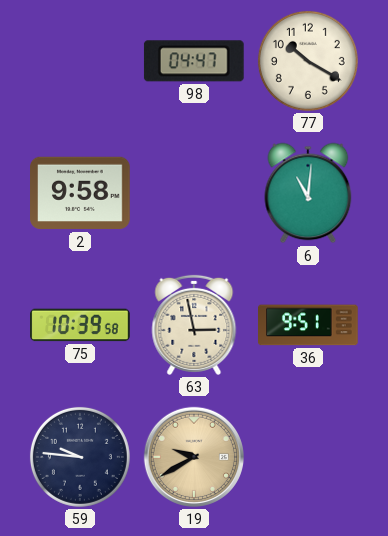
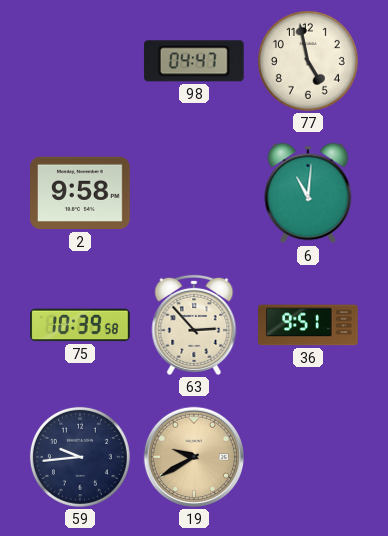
77: 10:20 -> 4:58 (308, 61)
63: 2:58 -> 2:53 (194, 325)
59: 9:46 -> 9:44 (80, 457)
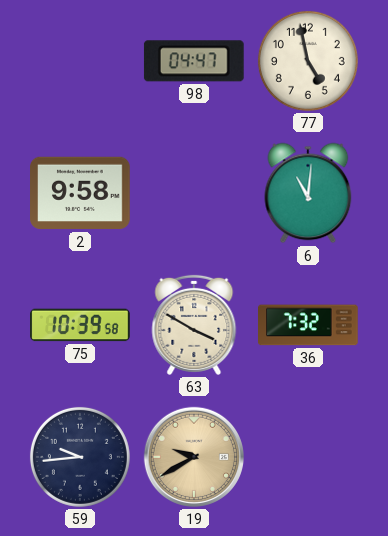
63: 2:53 -> 3:50 (194, 325)
36: 9:51 -> 7:32 (308, 325)
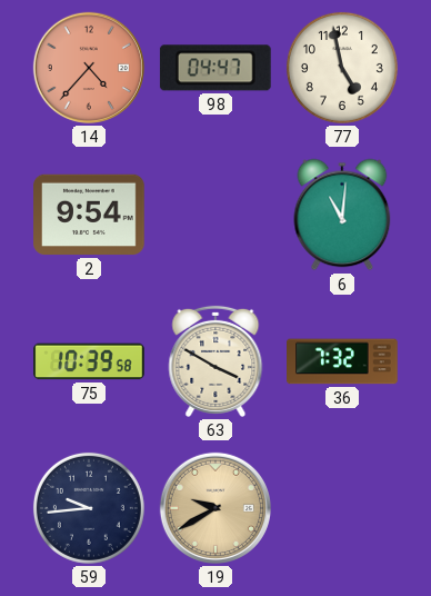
14: none -> 4:37 (89, 68)
2: 9:58 -> 9:54 (89, 215)
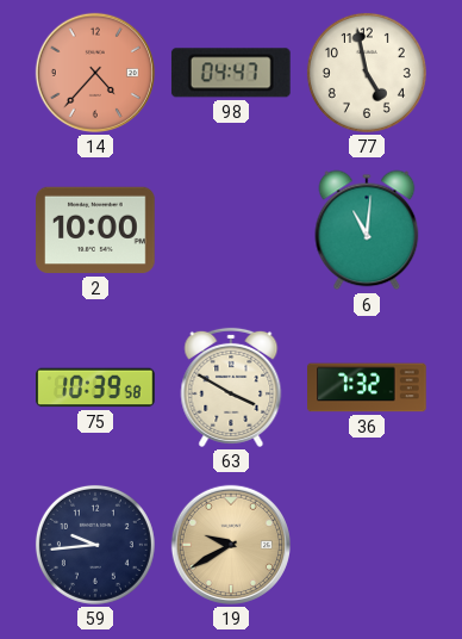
2: 9:54 -> 10:00 (95, 230)
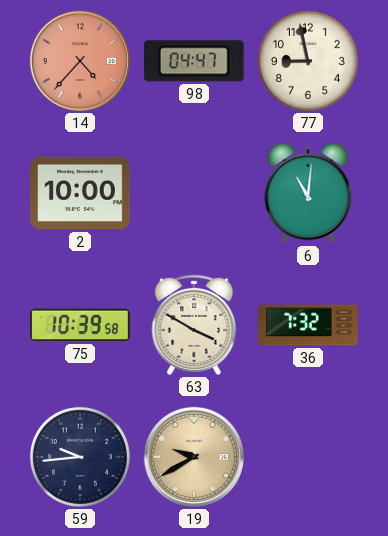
77: 4:58 -> 8:58 (308, 61)
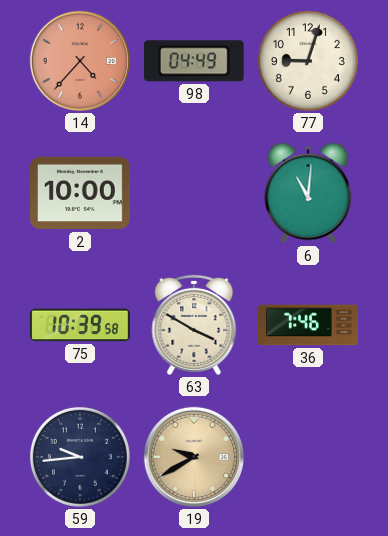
98: 04:47 -> 04:49 (194, 61)
77: 8:58 -> 9:03 (308, 61)
36: 7:32 -> 7:46 (308, 325)
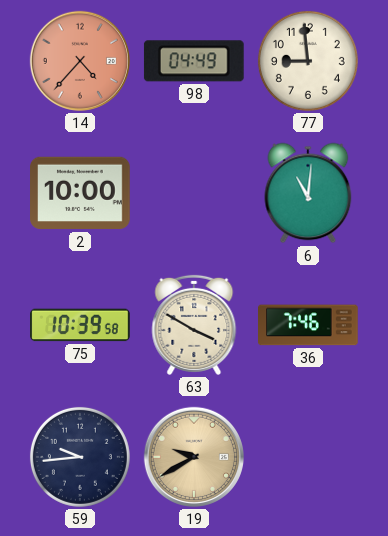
77: 9:03 -> 8:59 (308, 61)
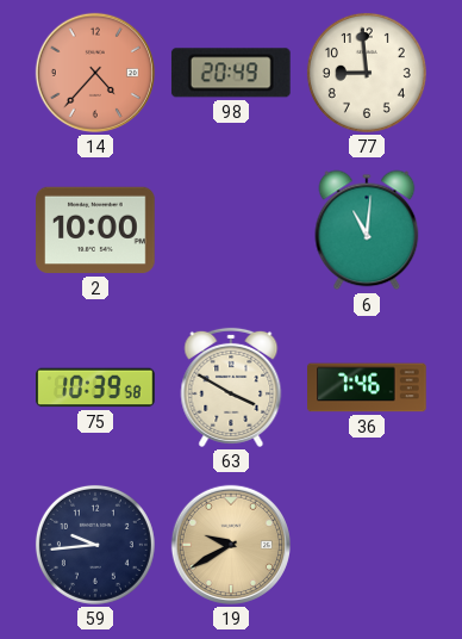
98: 04:49 -> 20:49 (231, 73)
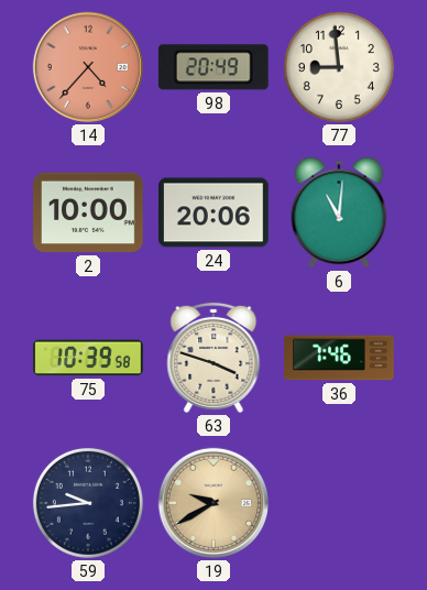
24: none -> 20:06 (215, 212)
63: 3:50 -> 3:48 (214, 358)
